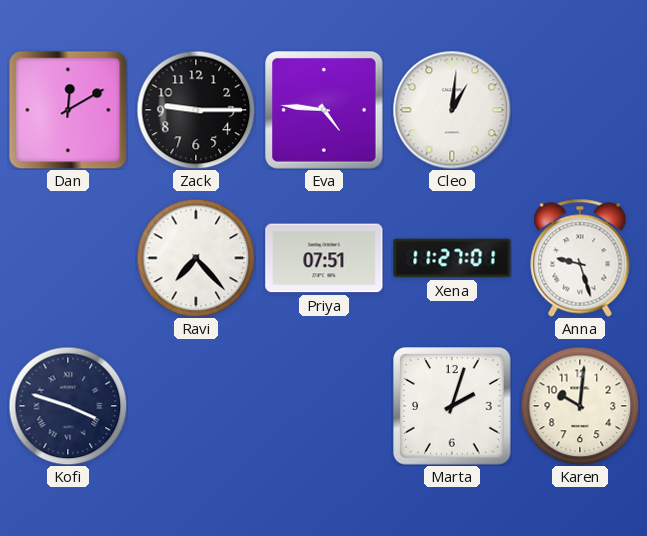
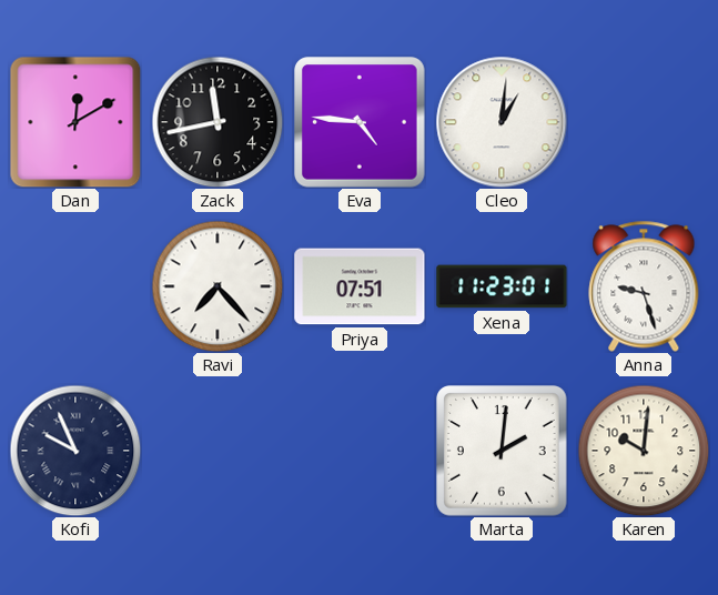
Zack: 9:15 -> 11:43 (218, 122)
Xena: 11:27 -> 11:23 (502, 286)
Kofi: 3:48 -> 9:56 (75, 451)
Marta: 2:03 -> 2:01 (502, 451)
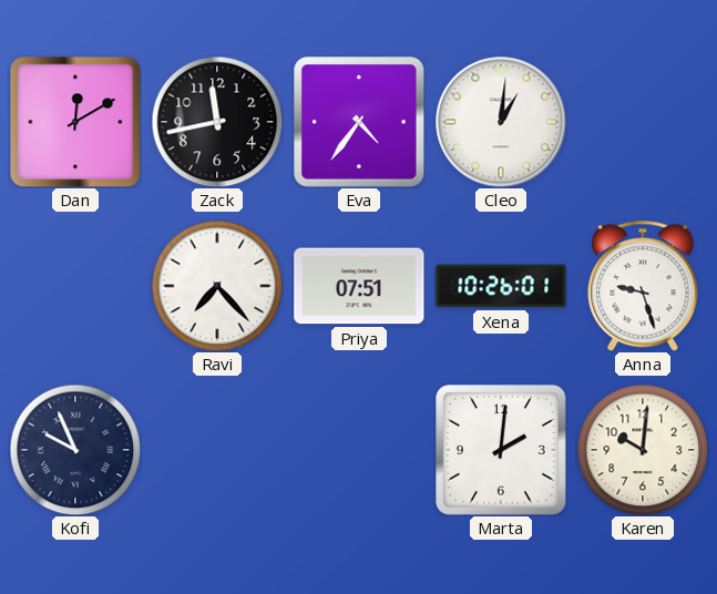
Eva: 4:46 -> 4:36 (359, 122)
Xena: 11:23 -> 10:26 (501, 286)
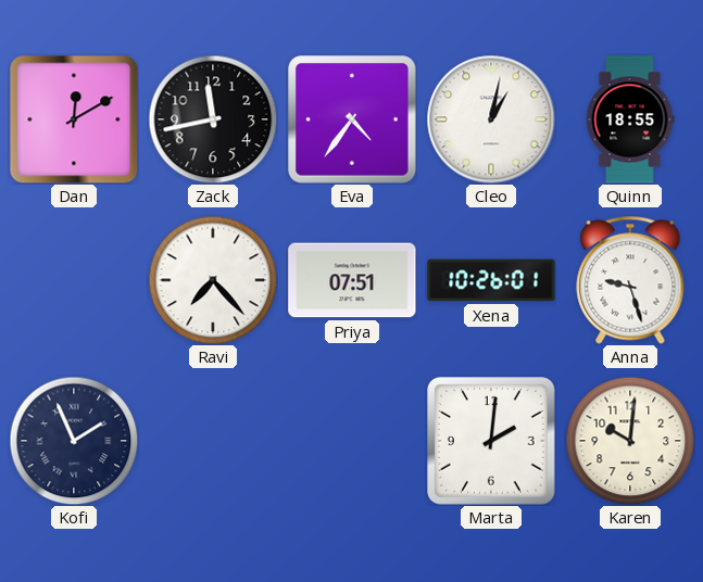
Cleo: 1:01 -> 1:02 (491, 119)
Quinn: none -> 18:55 (630, 119)
Kofi: 9:56 -> 1:56 (74, 441)
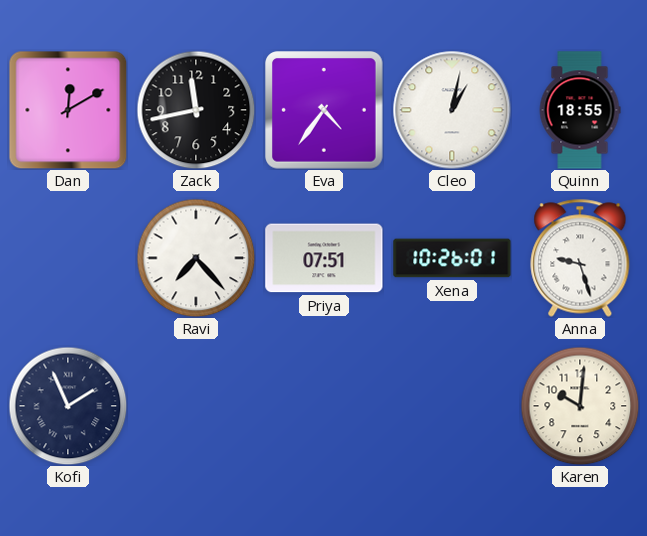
Marta: 2:01 -> none (491, 441)
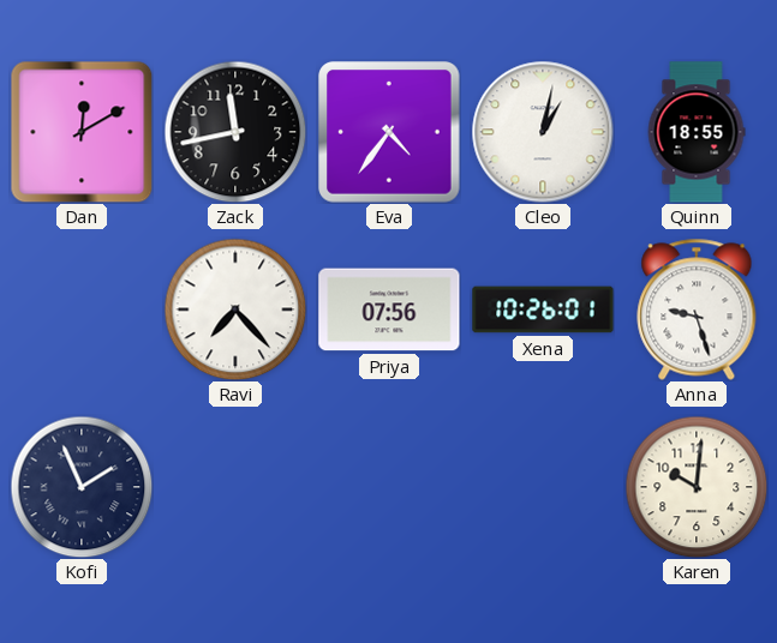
Priya: 07:51 -> 07:56 (389, 310)
